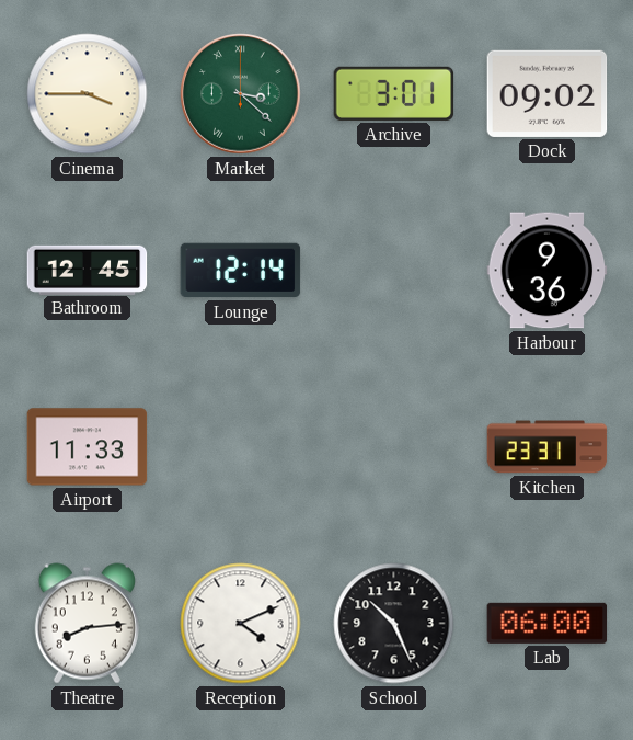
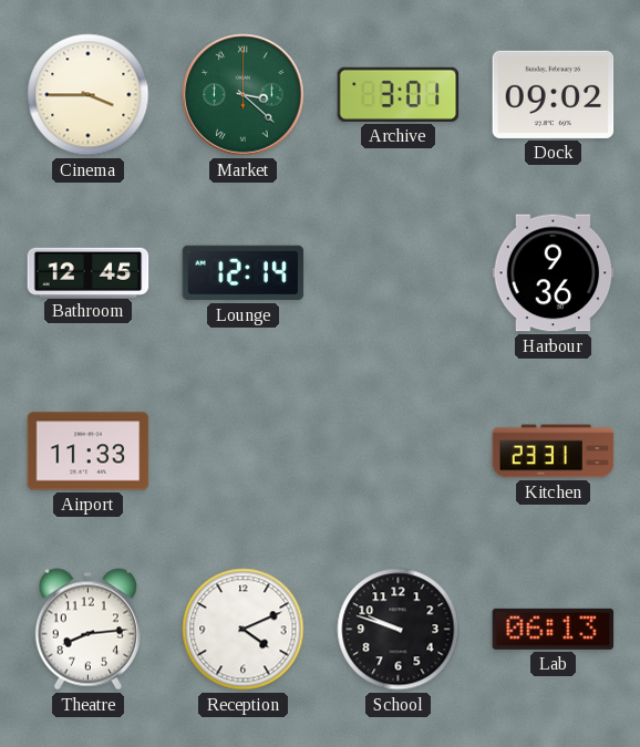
School: 10:26 -> 9:48 (399, 630)
Lab: 06:00 -> 06:13 (554, 629)
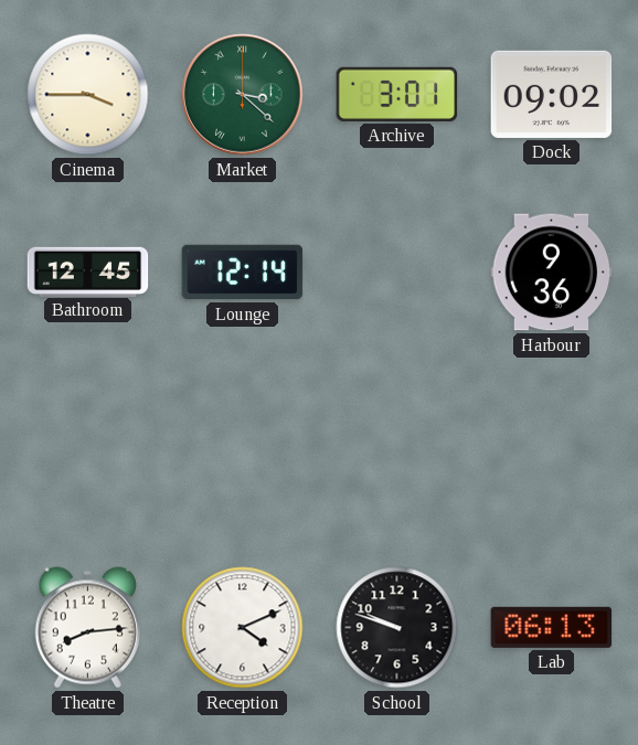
Airport: 11:33 -> none (89, 452)
Kitchen: 23:31 -> none (554, 452)
